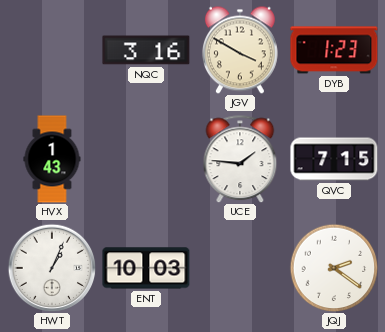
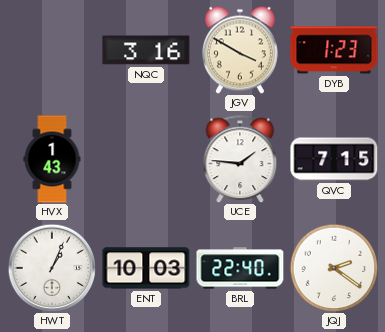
BRL: none -> 22:40 (240, 268)
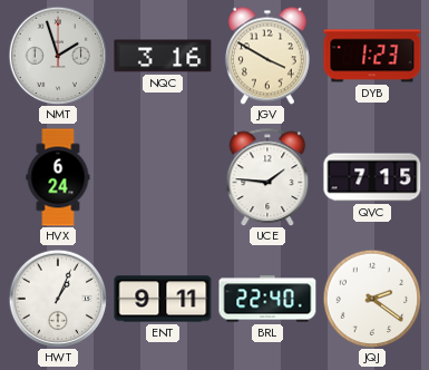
NMT: none -> 1:57 (58, 56)
HVX: 1:43 -> 6:24 (58, 177)
ENT: 10:03 -> 9:11 (163, 299)
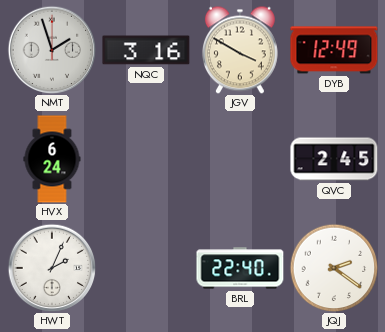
DYB: 1:23 -> 12:49 (334, 50)
UCE: 1:46 -> none (267, 177)
QVC: 7:15 -> 2:45 (334, 159)
HWT: 1:04 -> 2:04 (52, 268)
ENT: 9:11 -> none (163, 299)
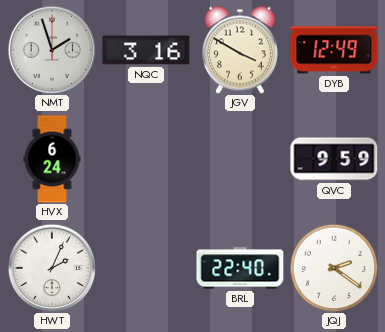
QVC: 2:45 -> 9:59 (334, 159)
